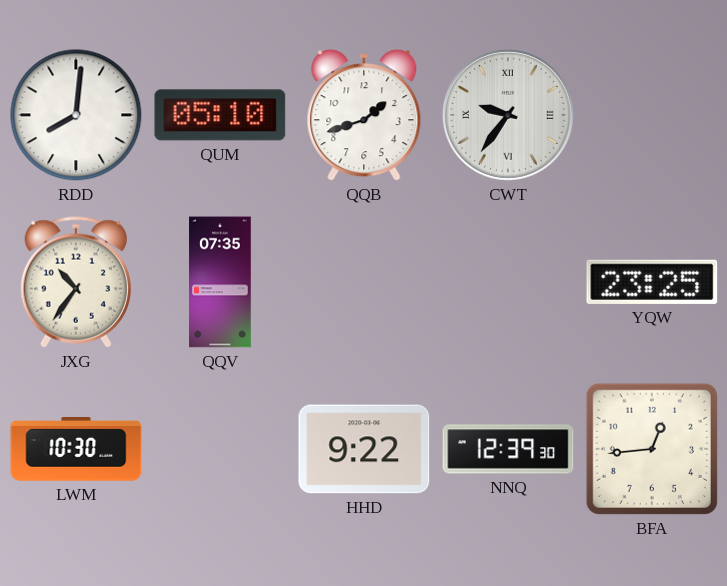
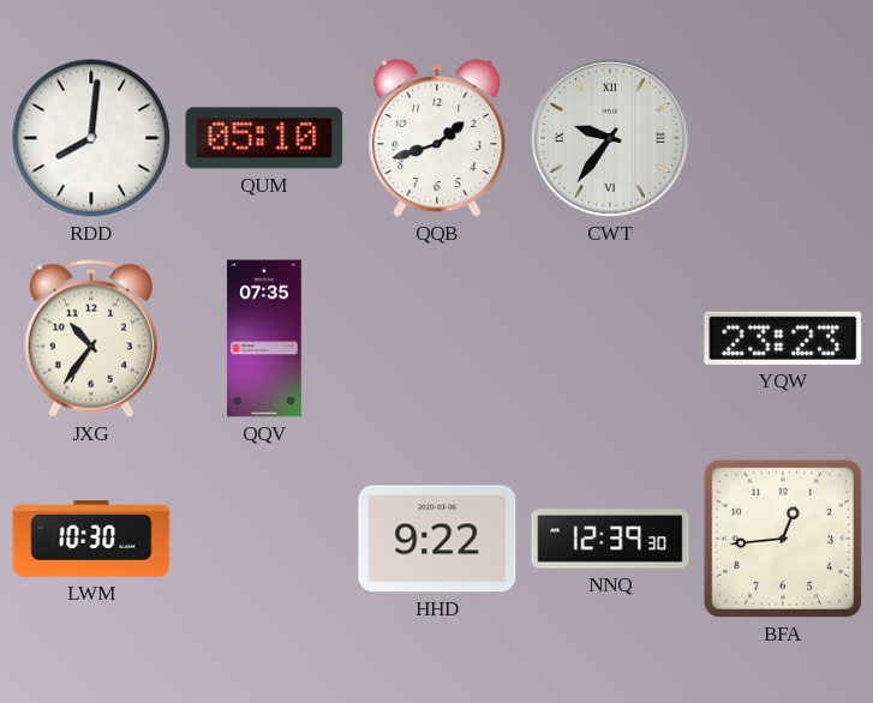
YQW: 23:25 -> 23:23 (783, 338)
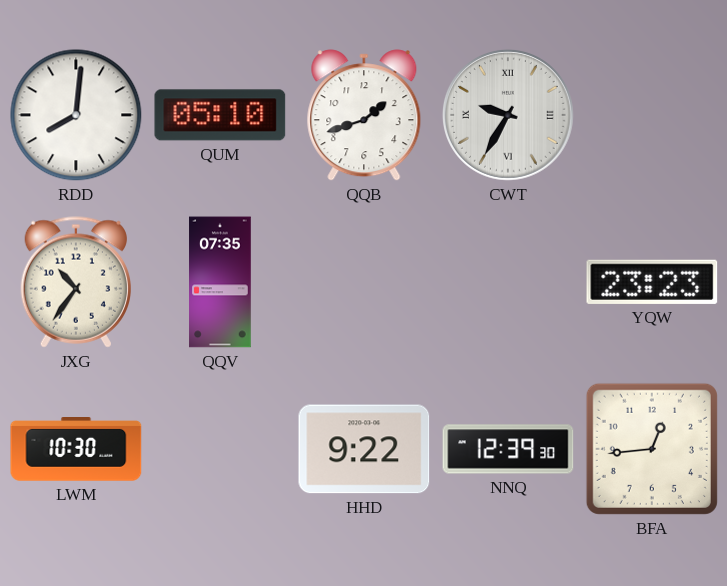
CWT: 9:36 -> 9:35 (508, 115)
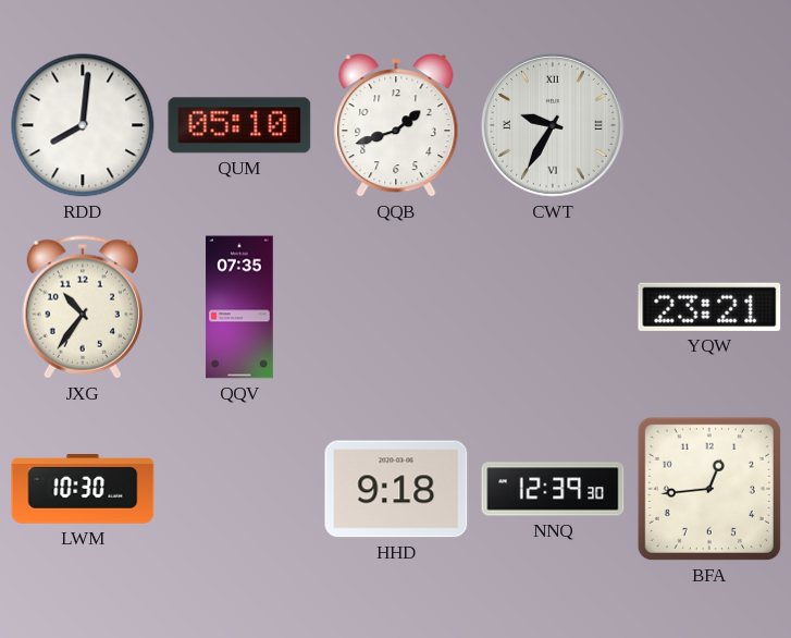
YQW: 23:23 -> 23:21 (709, 307)
HHD: 9:22 -> 9:18 (396, 489)
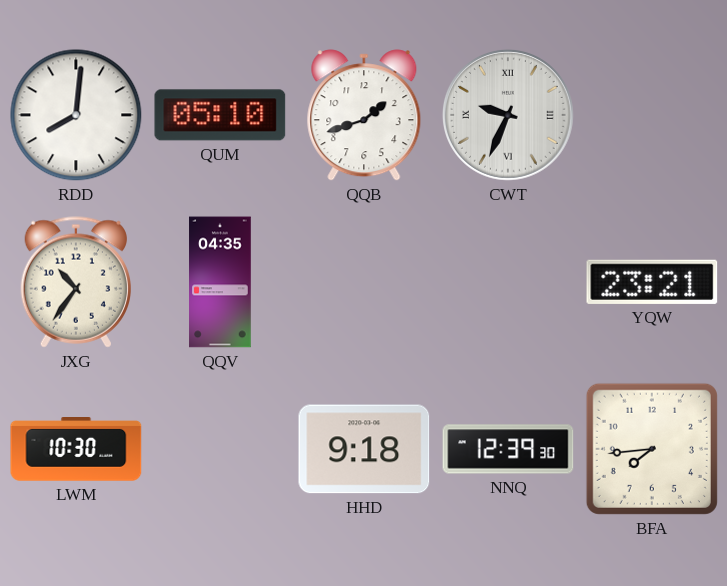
CWT: 9:35 -> 9:34 (508, 115)
QQV: 07:35 -> 04:35 (220, 282)
BFA: 12:44 -> 7:44 (652, 449)
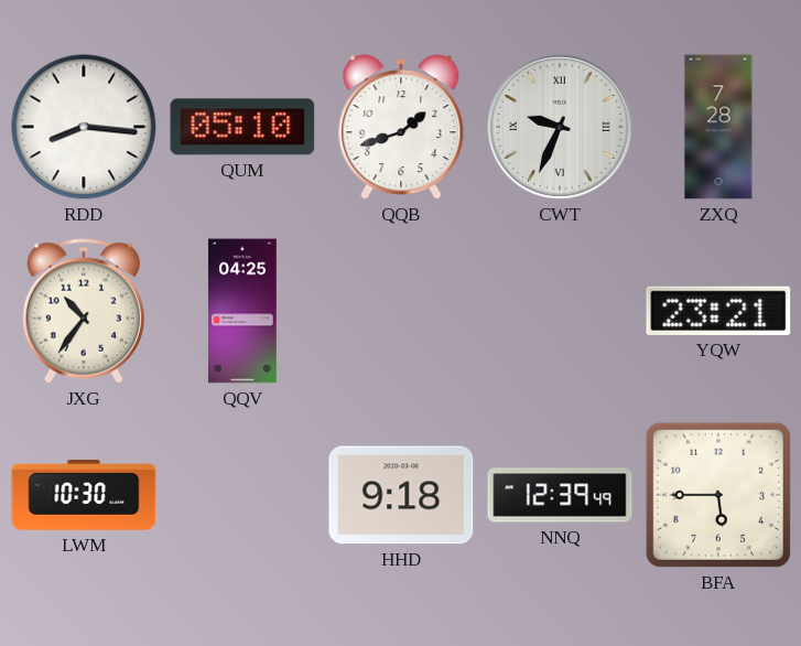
RDD: 8:01 -> 8:16 (84, 127)
ZXQ: none -> 7:28 (718, 127)
QQV: 04:35 -> 04:25 (242, 311)
NNQ: 12:39:30 -> 12:39:49 (560, 495)
BFA: 7:44 -> 5:45 (718, 495)
